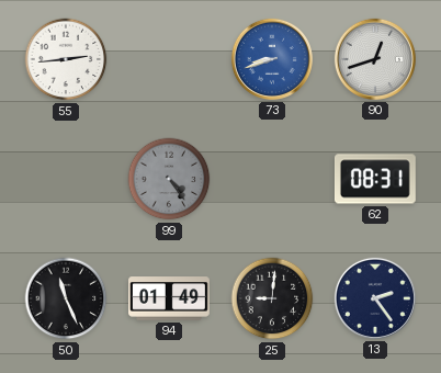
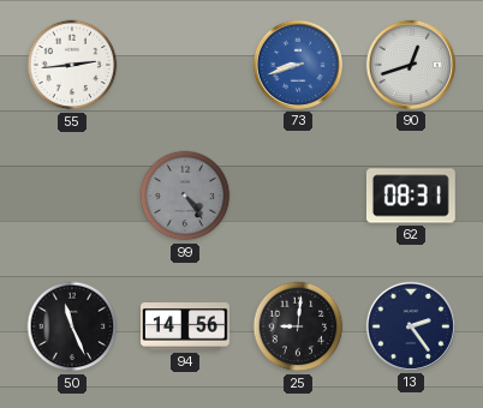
94: 01:49 -> 14:56 (186, 326)
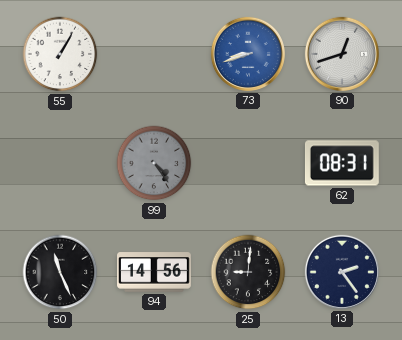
55: 2:44 -> 1:05 (60, 54)
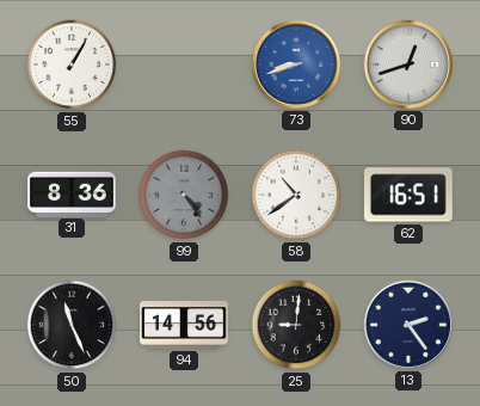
31: none -> 8:36 (73, 193)
58: none -> 10:39 (296, 195)
62: 08:31 -> 16:51 (408, 195)
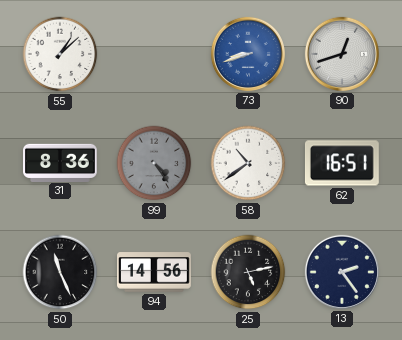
55: 1:05 -> 1:08 (60, 54)
25: 9:01 -> 5:13 (248, 272)
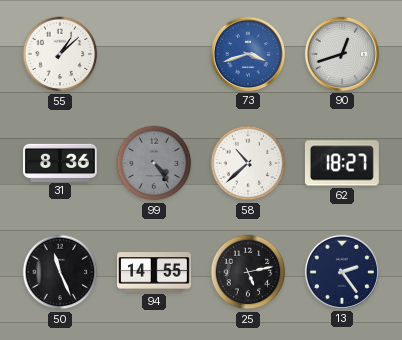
73: 8:42 -> 3:42 (248, 54)
58: 10:39 -> 10:38 (248, 163)
62: 16:51 -> 18:27 (342, 163)
94: 14:56 -> 14:55 (155, 272)
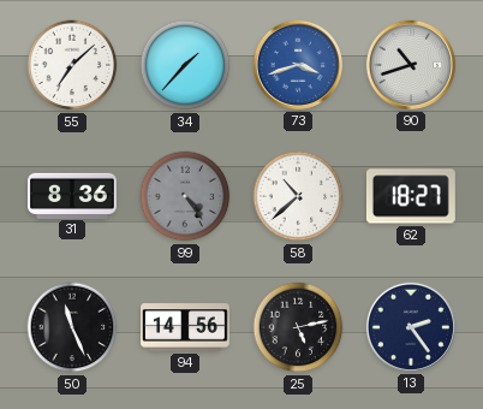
55: 1:08 -> 7:08 (72, 65)
34: none -> 1:37 (185, 65)
90: 12:42 -> 10:42 (411, 65)
94: 14:55 -> 14:56 (186, 327)
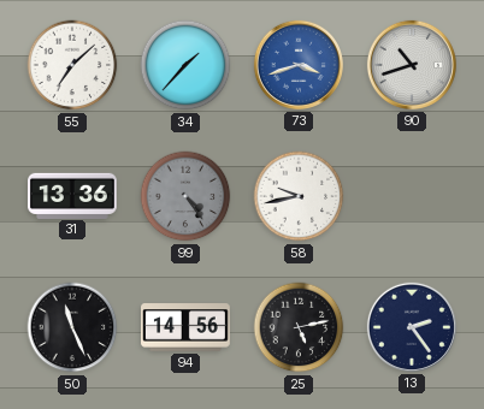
31: 8:36 -> 13:36 (73, 195)
58: 10:38 -> 9:43 (299, 196)
62: 18:27 -> none (411, 196)
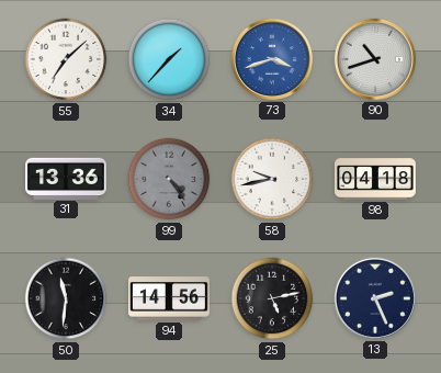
98: none -> 04:18 (376, 179)
50: 11:26 -> 11:31 (66, 298)
13: 2:24 -> 2:26 (375, 298)
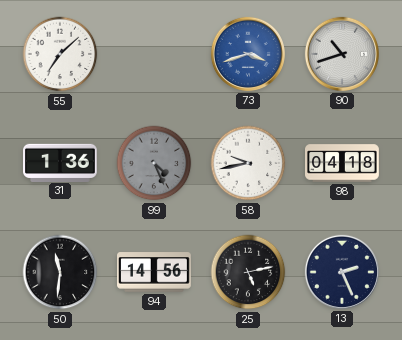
34: 1:37 -> none (169, 59)
31: 13:36 -> 1:36 (61, 162)
99: 4:24 -> 4:26 (154, 163)
